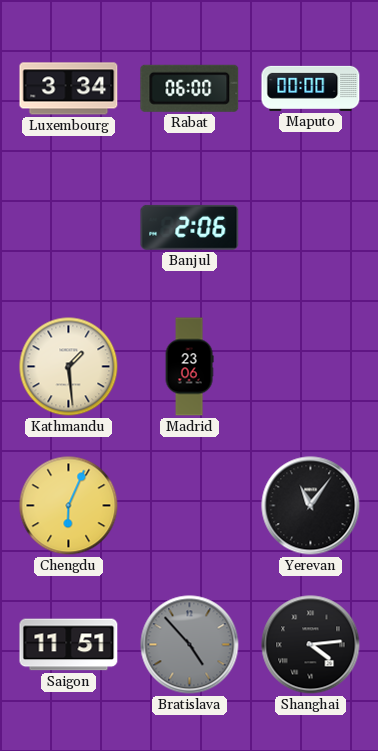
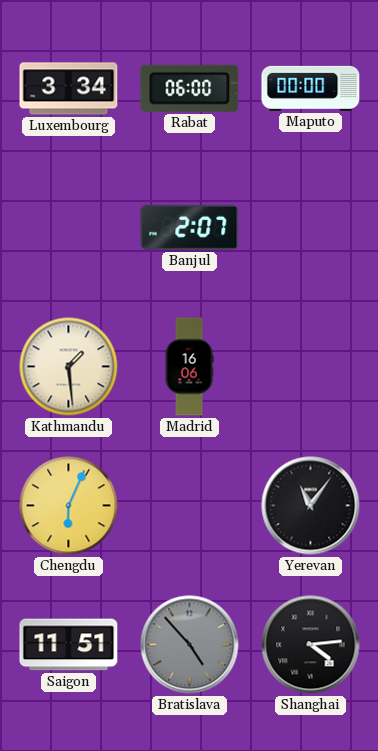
Banjul: 2:06 -> 2:07 (190, 227)
Madrid: 23:06 -> 16:06 (189, 367)
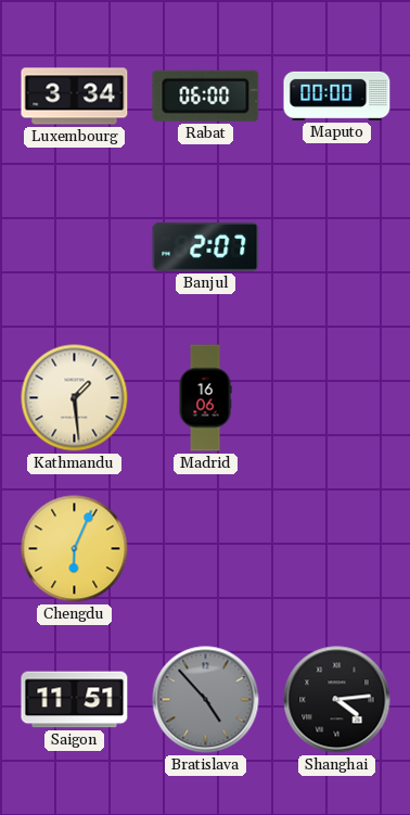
Yerevan: 11:06 -> none (311, 506)
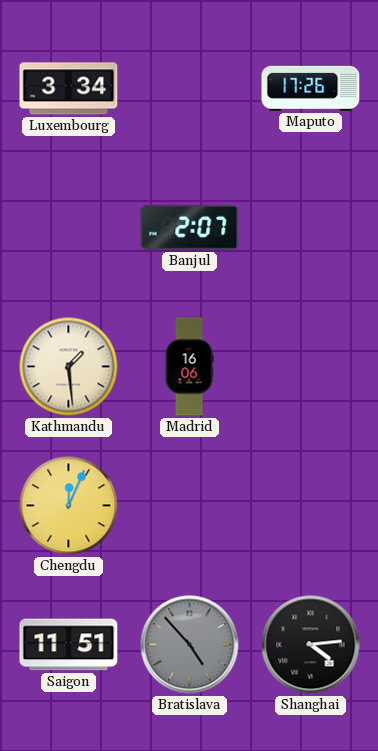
Rabat: 06:00 -> none (206, 95)
Maputo: 00:00 -> 17:26 (311, 88)
Chengdu: 6:04 -> 12:04 (69, 506)
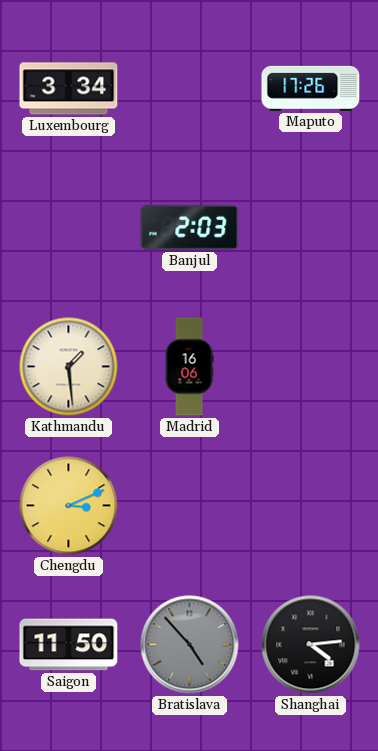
Banjul: 2:07 -> 2:03 (190, 227)
Chengdu: 12:04 -> 3:11 (69, 506)
Saigon: 11:51 -> 11:50 (69, 645)
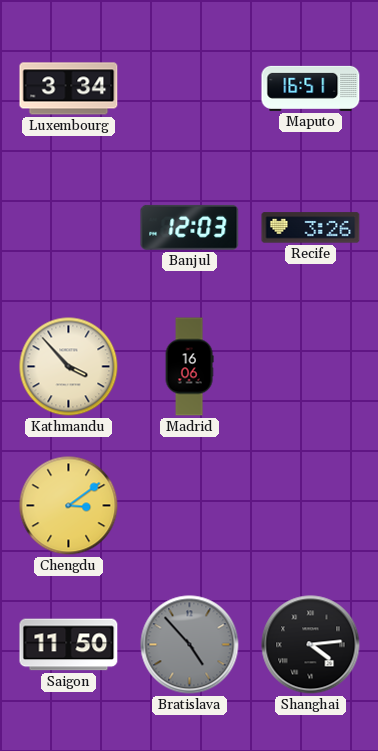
Maputo: 17:26 -> 16:51 (311, 88)
Banjul: 2:03 -> 12:03 (190, 227)
Recife: none -> 3:26 (311, 228)
Kathmandu: 1:29 -> 3:53 (69, 367)
Chengdu: 3:11 -> 3:09 (69, 506)
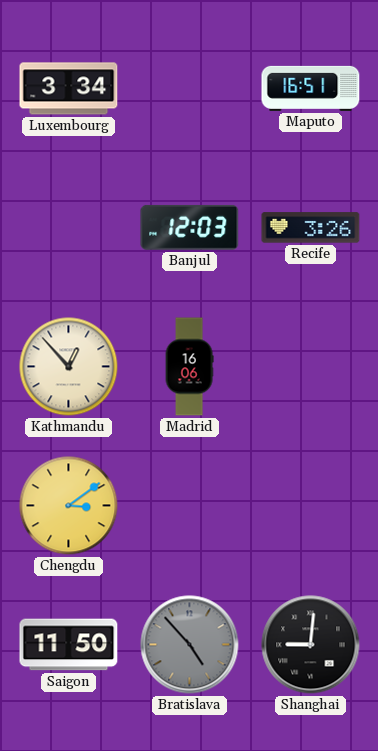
Kathmandu: 3:53 -> 12:53 (69, 367)
Shanghai: 4:14 -> 9:01 (311, 645)
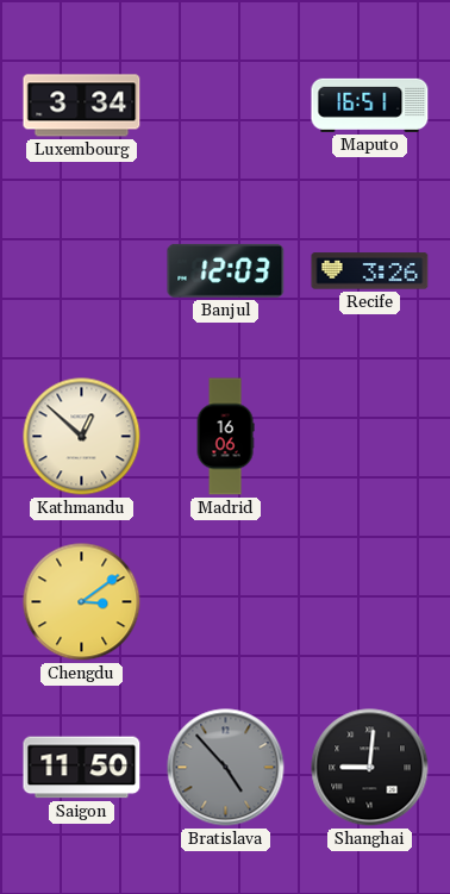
Kathmandu: 12:53 -> 12:52 (82, 437)
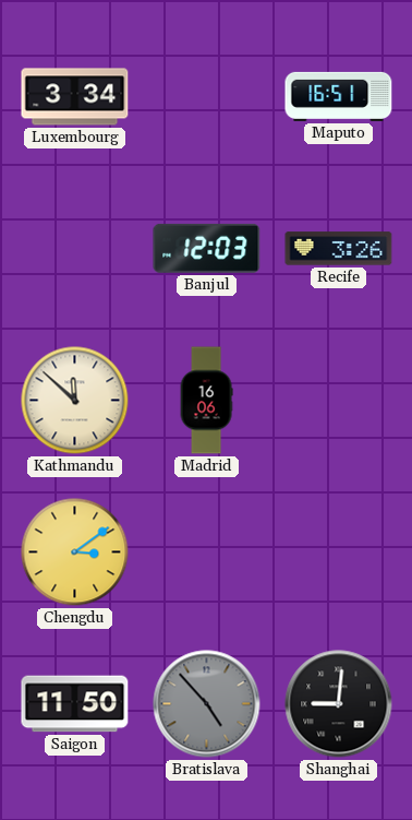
Kathmandu: 12:52 -> 11:52 (75, 401)
